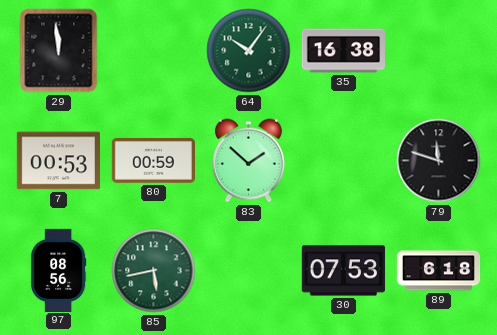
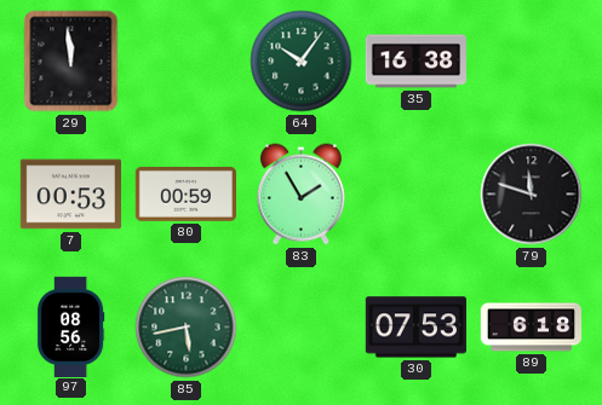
83: 1:52 -> 1:55 (300, 195)
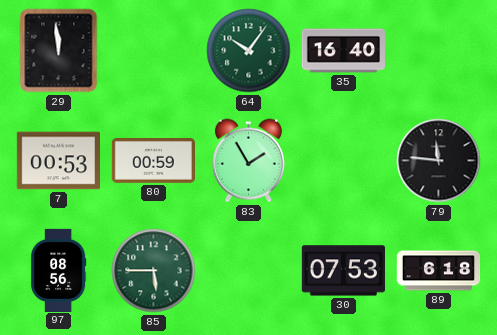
35: 16:38 -> 16:40 (343, 51)
79: 11:48 -> 11:46 (439, 161)
85: 5:43 -> 5:45 (154, 271)
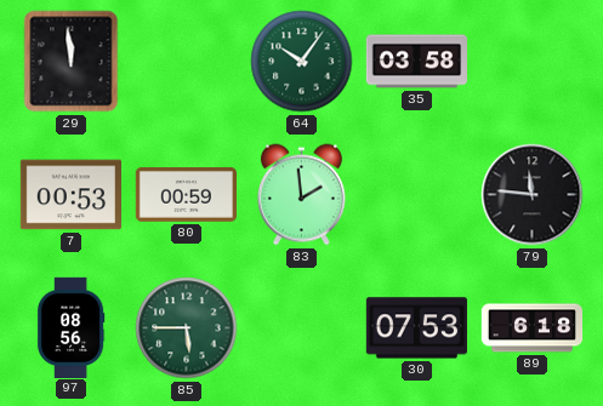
35: 16:40 -> 03:58 (416, 62)
83: 1:55 -> 1:59 (301, 195)
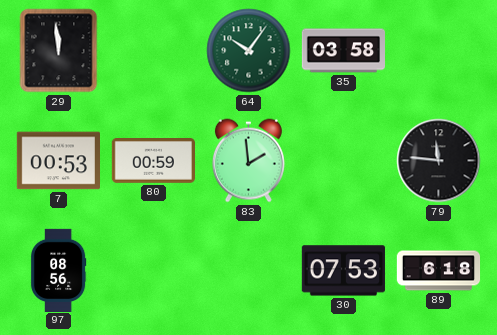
85: 5:45 -> none (187, 328)
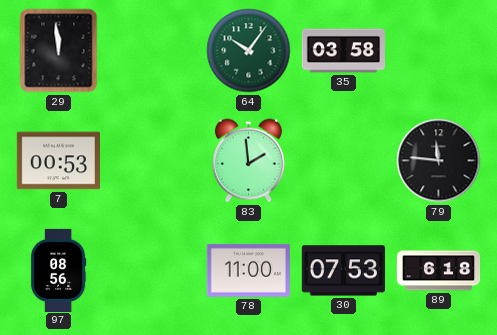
80: 00:59 -> none (153, 161)
78: none -> 11:00 (248, 270)
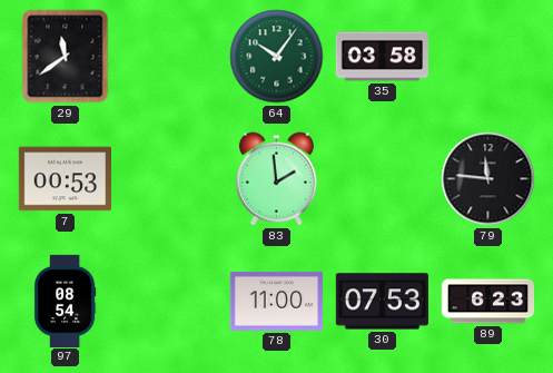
29: 11:59 -> 11:39 (66, 57)
97: 08:56 -> 08:54 (65, 301)
89: 6:18 -> 6:23 (488, 302)
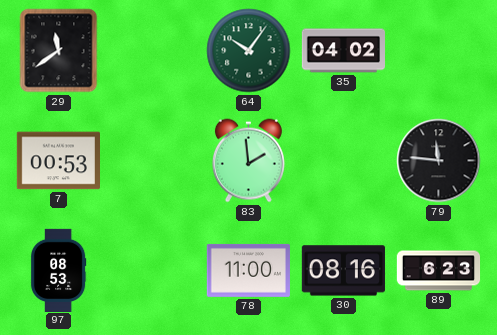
35: 03:58 -> 04:02 (343, 51)
97: 08:54 -> 08:53 (58, 270)
30: 07:53 -> 08:16 (343, 271)
